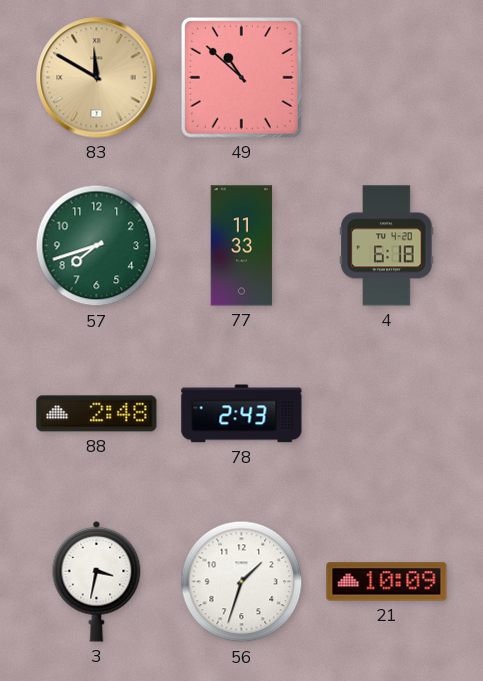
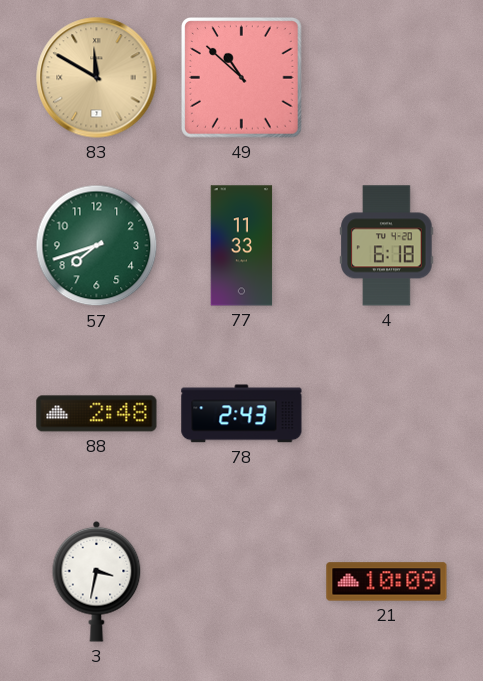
56: 1:33 -> none (242, 582)
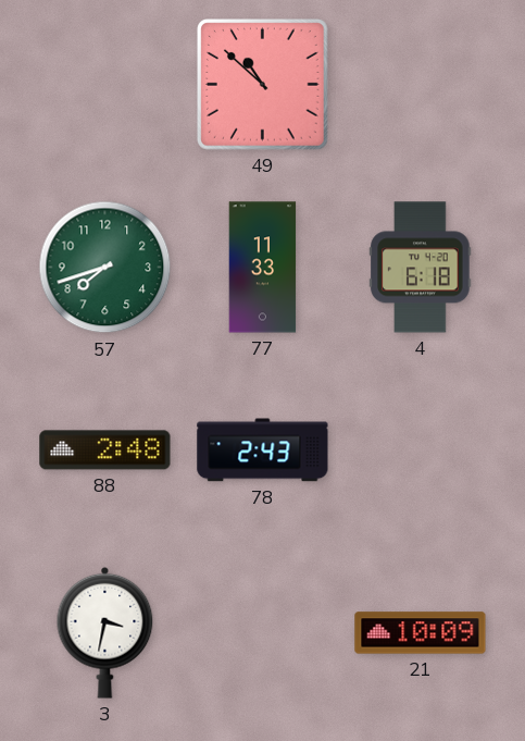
83: 11:50 -> none (97, 78)
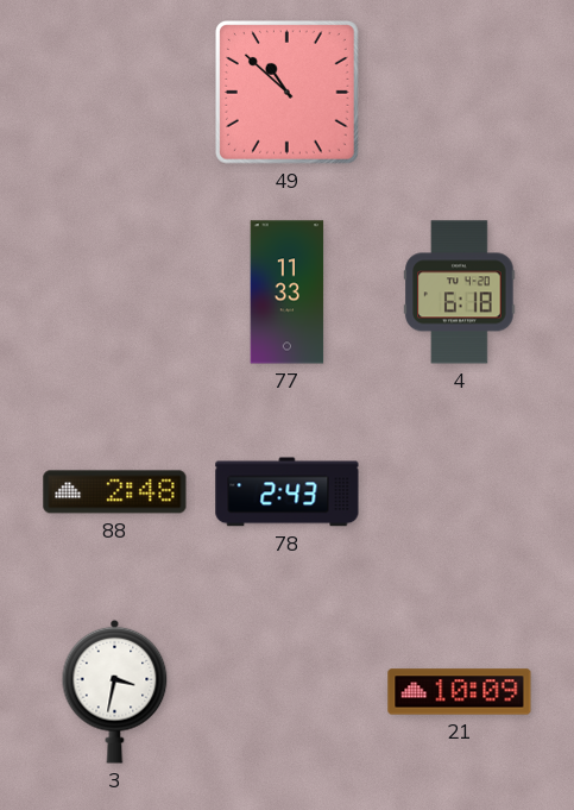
57: 7:42 -> none (105, 268)
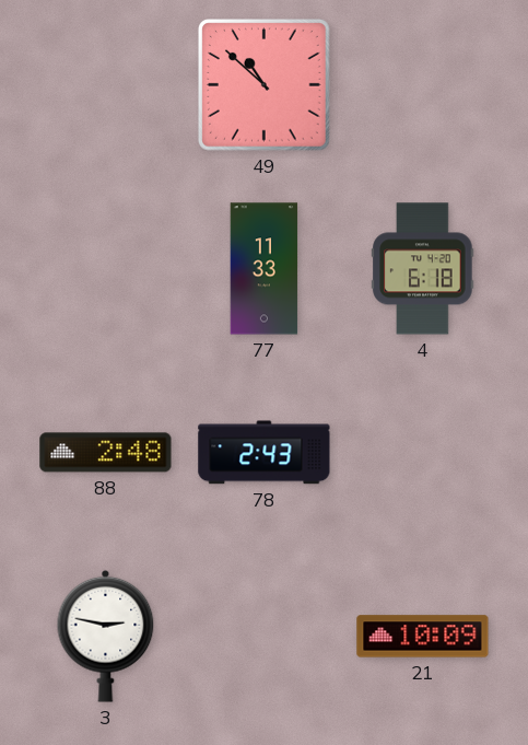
3: 3:32 -> 2:47 (106, 636)
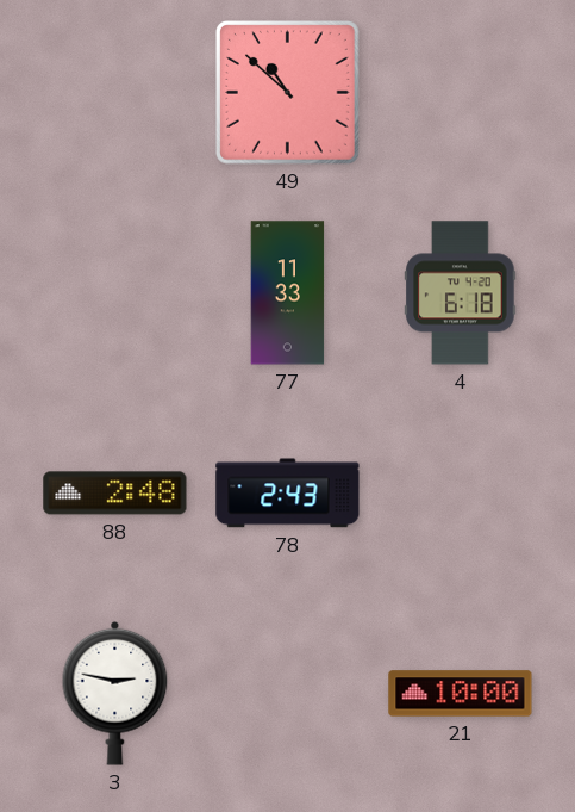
21: 10:09 -> 10:00 (461, 694)
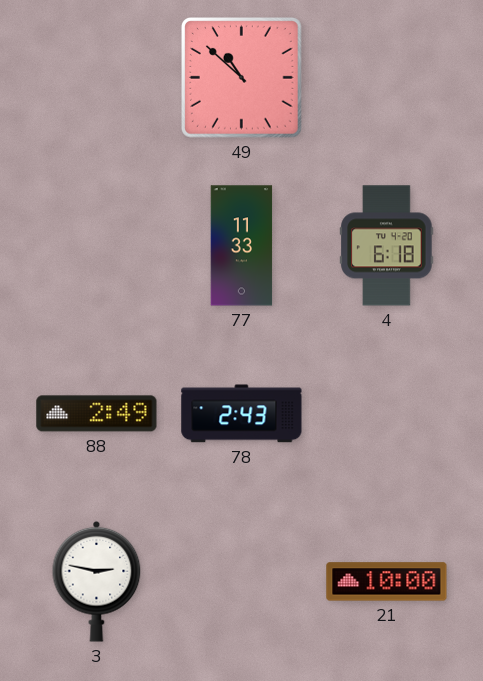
88: 2:48 -> 2:49 (97, 414)
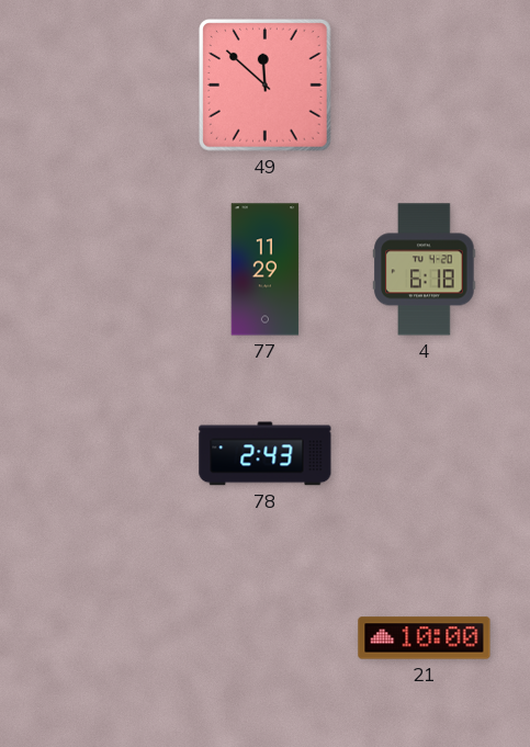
49: 10:52 -> 11:52 (266, 86)
77: 11:33 -> 11:29 (266, 270)
88: 2:49 -> none (97, 414)
3: 2:47 -> none (97, 581)
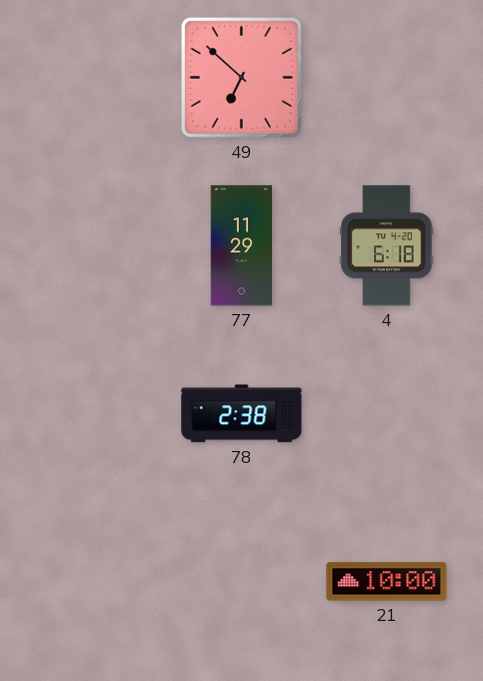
49: 11:52 -> 6:52 (242, 78)
78: 2:43 -> 2:38 (242, 414)
